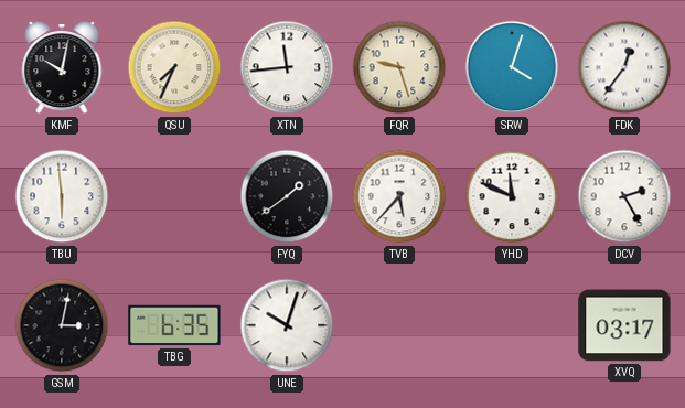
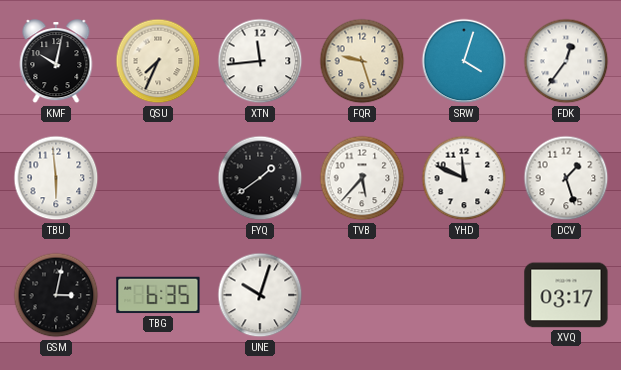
DCV: 2:25 -> 1:27 (566, 178)
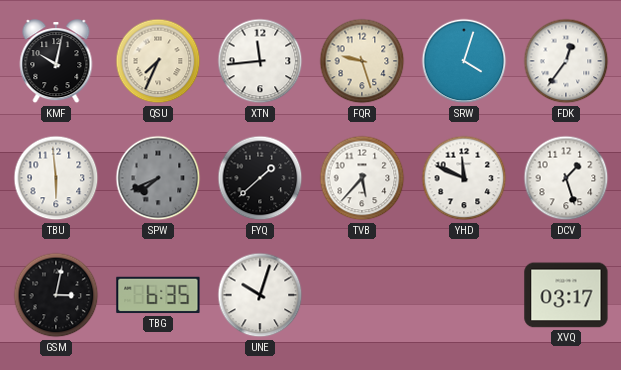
SPW: none -> 7:41 (158, 178)
FYQ: 1:39 -> 1:38 (260, 178)
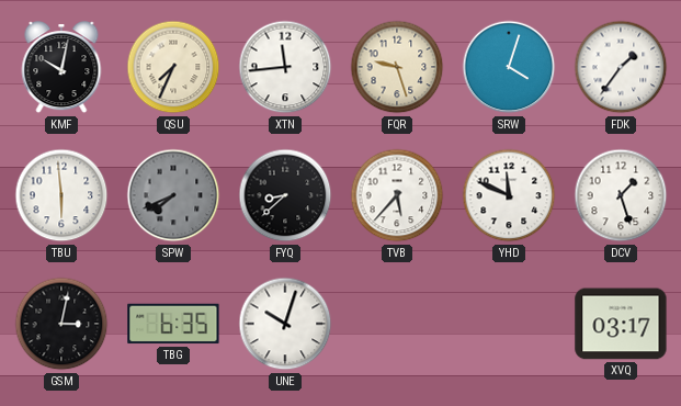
FDK: 12:36 -> 1:36 (621, 67)
FYQ: 1:38 -> 8:38 (285, 195)
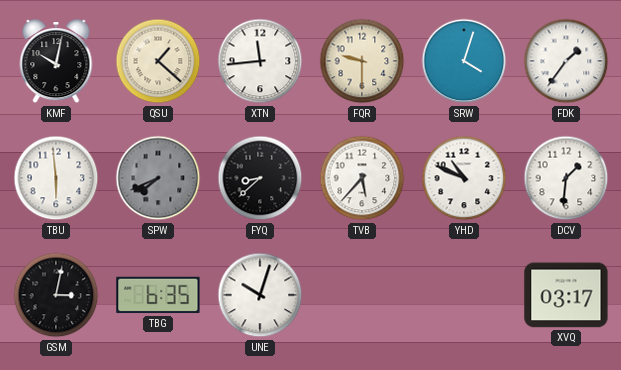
QSU: 7:34 -> 1:22 (158, 61)
FQR: 9:27 -> 9:30 (362, 61)
YHD: 11:49 -> 10:49 (464, 178)
DCV: 1:27 -> 1:31 (566, 178)
